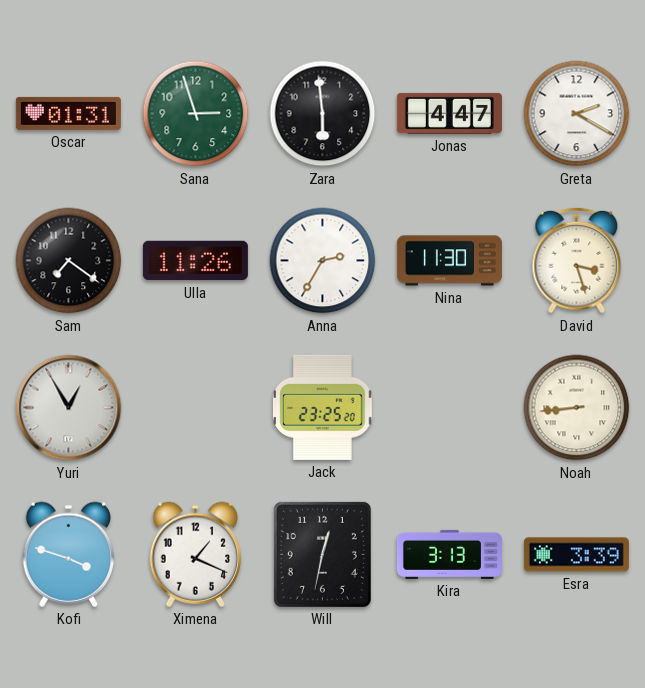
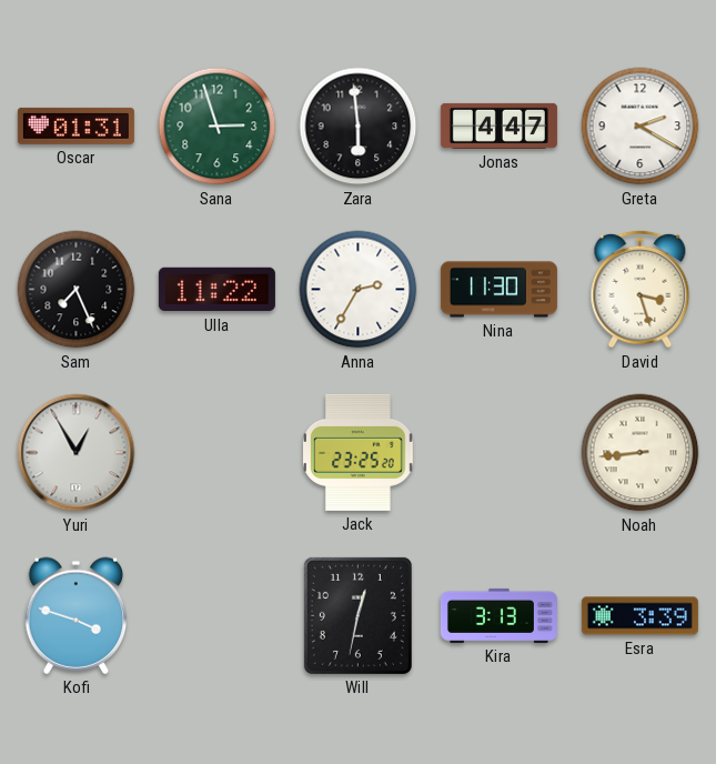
Sam: 7:21 -> 7:26 (77, 290)
Ulla: 11:26 -> 11:22 (216, 290)
Ximena: 1:19 -> none (196, 554)
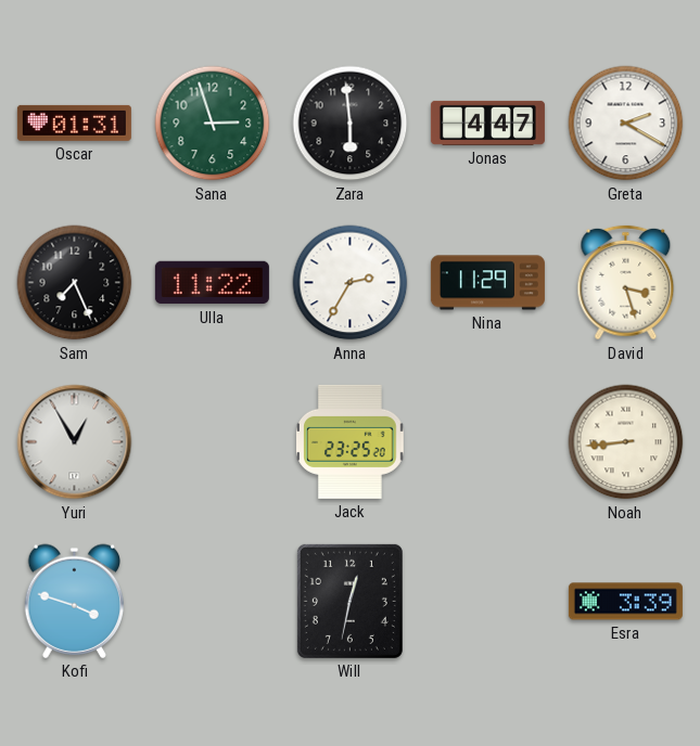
Nina: 11:30 -> 11:29 (487, 283)
Kira: 3:13 -> none (498, 615)
